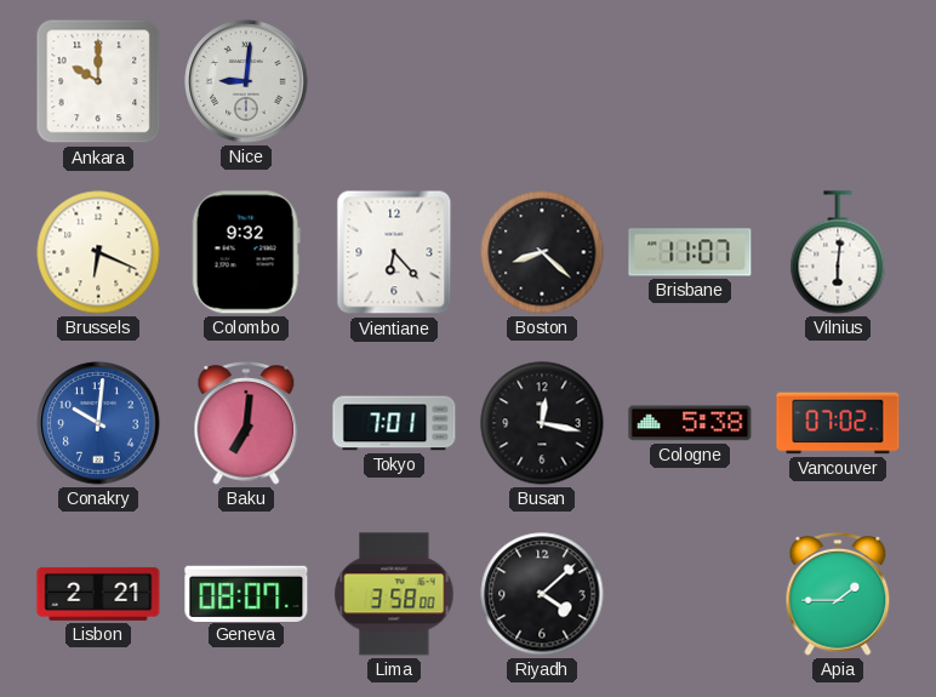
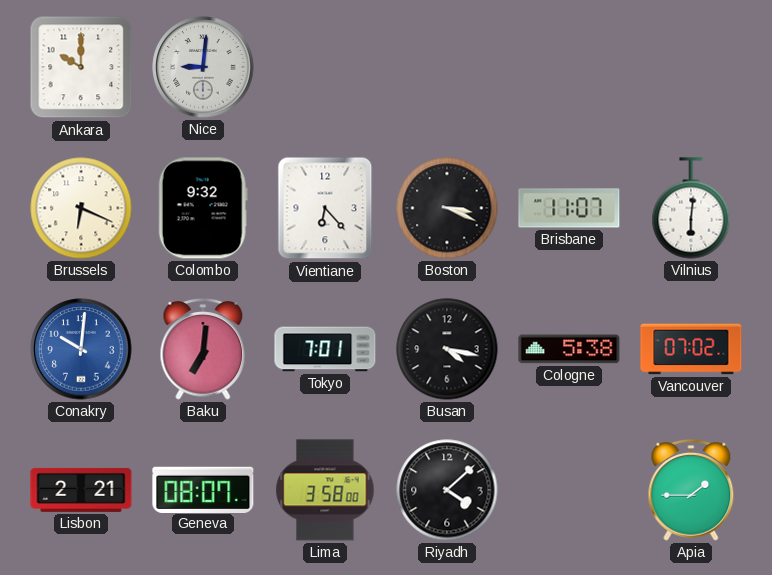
Boston: 8:22 -> 3:19 (447, 208)
Busan: 12:17 -> 4:17 (447, 349)
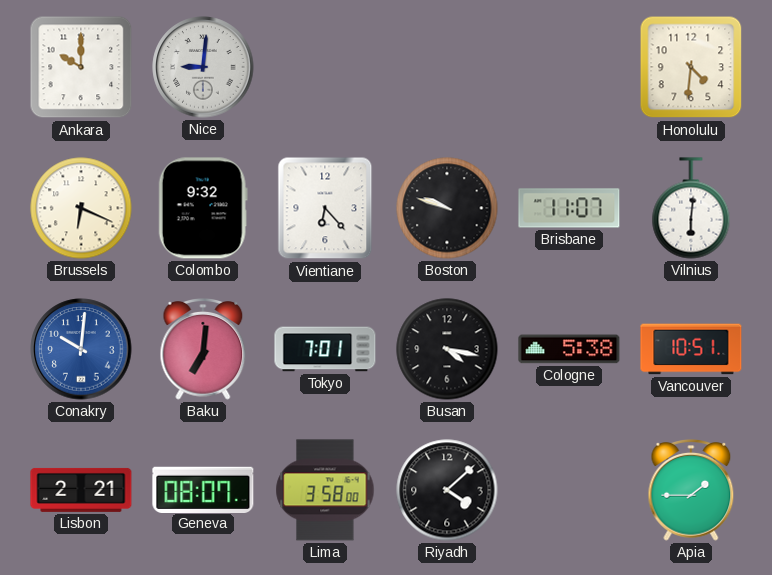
Honolulu: none -> 4:31 (691, 67)
Boston: 3:19 -> 9:48 (447, 208)
Vancouver: 07:02 -> 10:51 (691, 349)
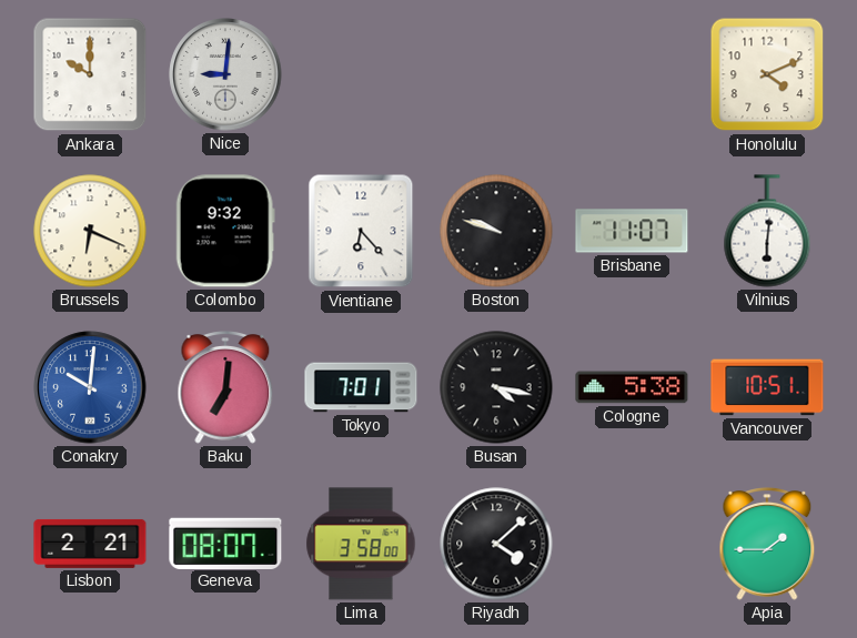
Honolulu: 4:31 -> 4:11 (767, 74)
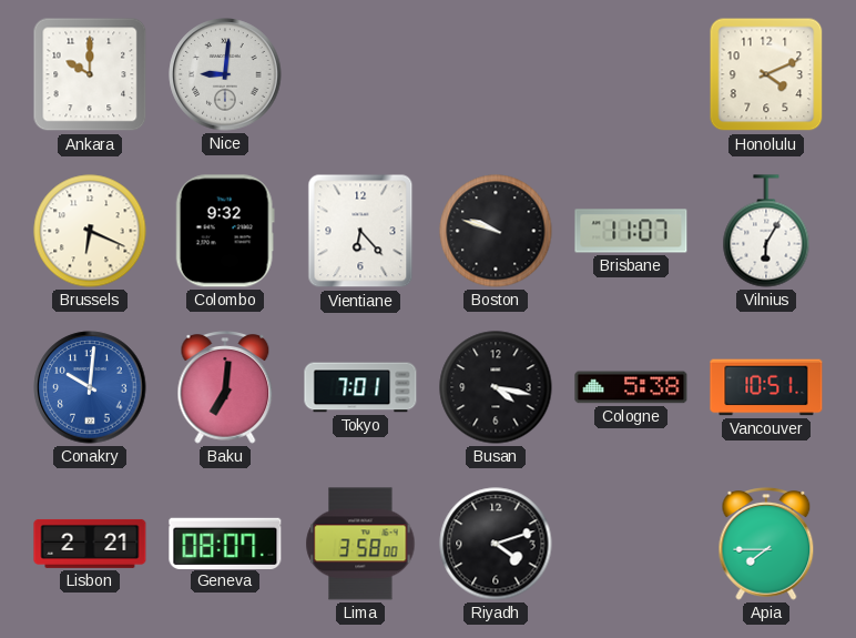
Vilnius: 6:01 -> 6:05 (766, 231)
Riyadh: 4:08 -> 4:12 (496, 544)
Apia: 1:45 -> 7:45 (766, 545)
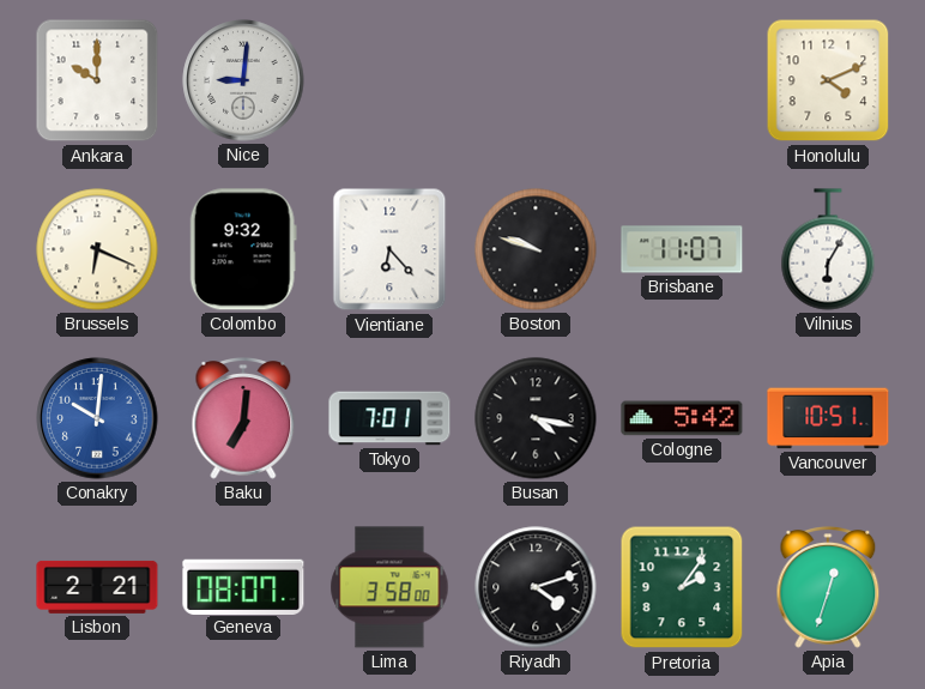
Cologne: 5:38 -> 5:42 (682, 418)
Pretoria: none -> 2:06 (682, 587)
Apia: 7:45 -> 12:33 (828, 588)
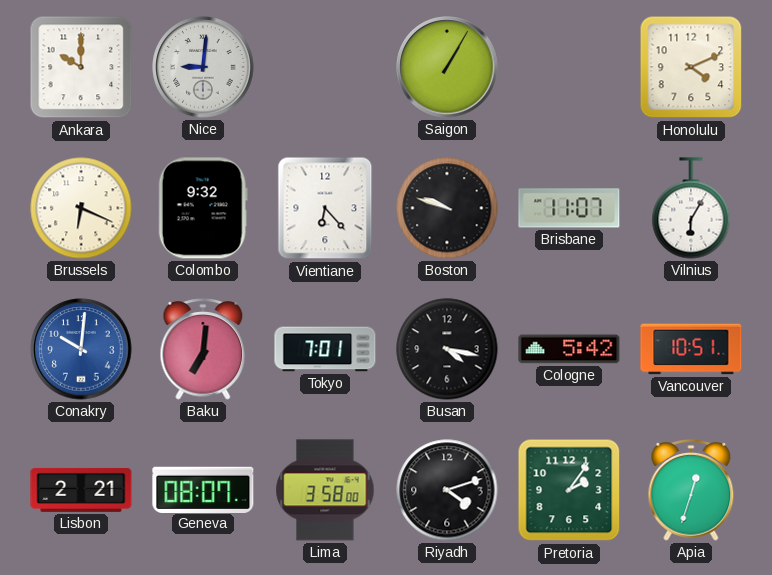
Saigon: none -> 1:05 (447, 67)
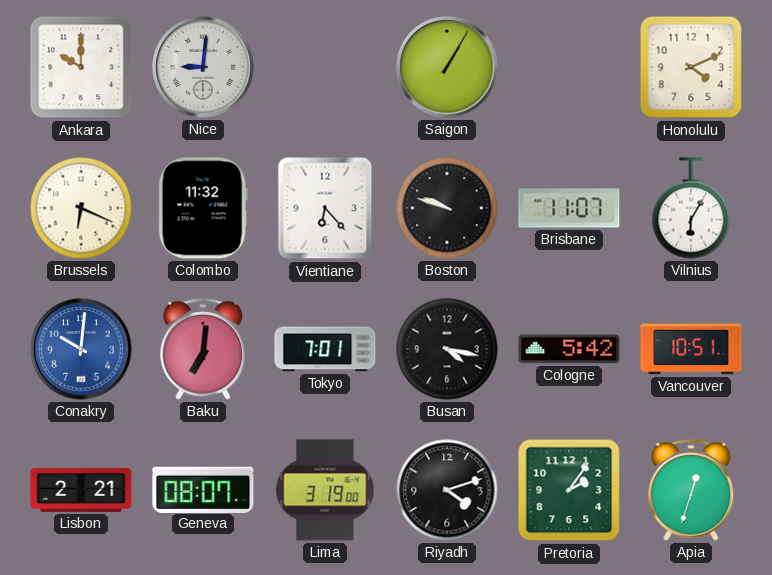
Colombo: 9:32 -> 11:32 (203, 208)
Lima: 3:58 -> 3:19 (325, 490)
